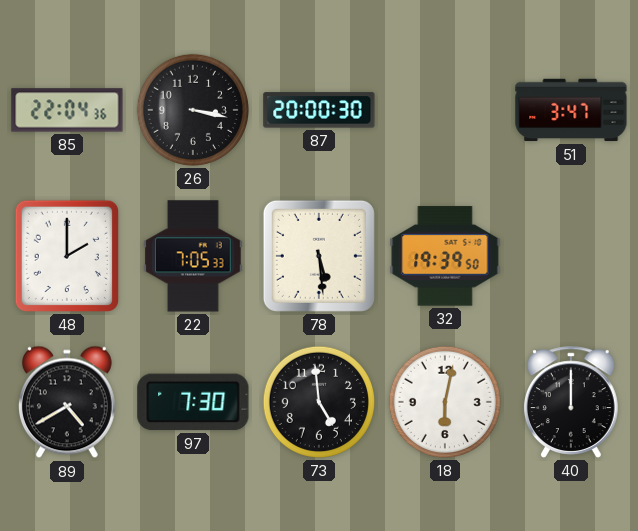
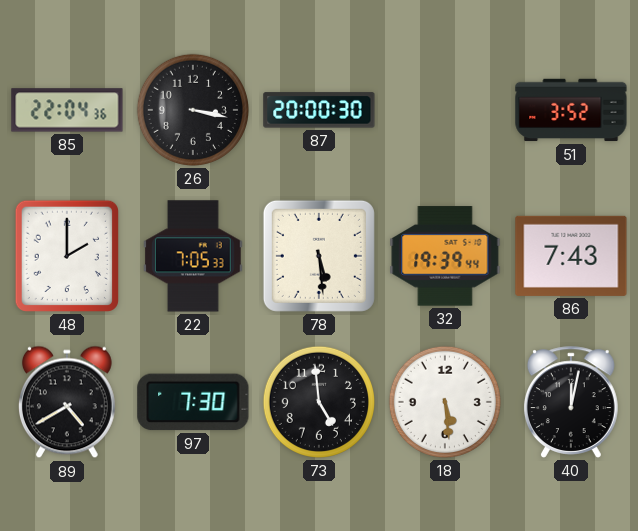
51: 3:47 -> 3:52 (571, 110)
32: 19:39:50 -> 19:39:44 (445, 256)
86: none -> 7:43 (571, 256)
18: 6:02 -> 5:29 (445, 402)
40: 12:00 -> 12:02 (571, 402)
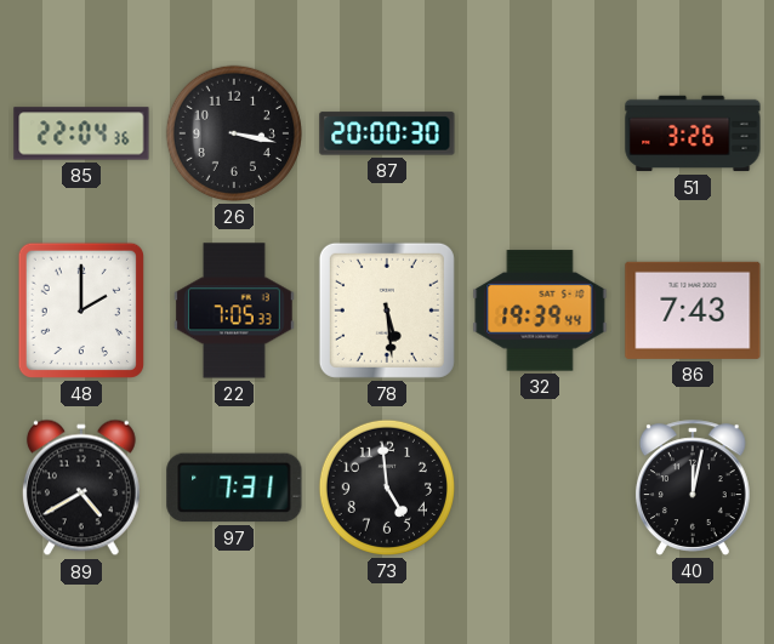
51: 3:52 -> 3:26 (693, 133)
97: 7:30 -> 7:31 (234, 488)
18: 5:29 -> none (445, 402)
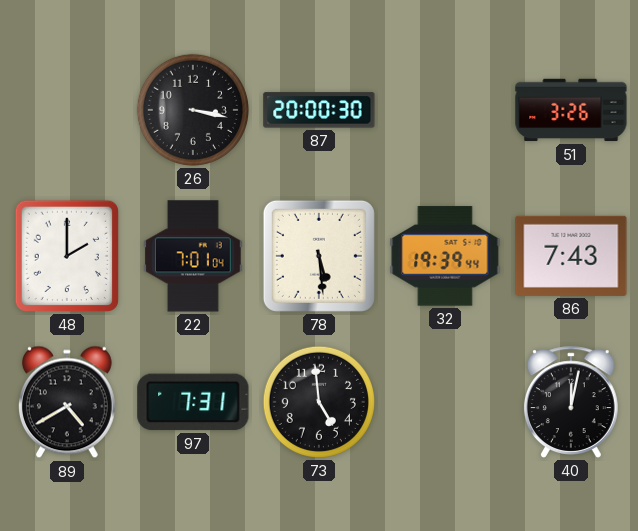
85: 22:04 -> none (81, 133)
22: 7:05 -> 7:01 (194, 256)
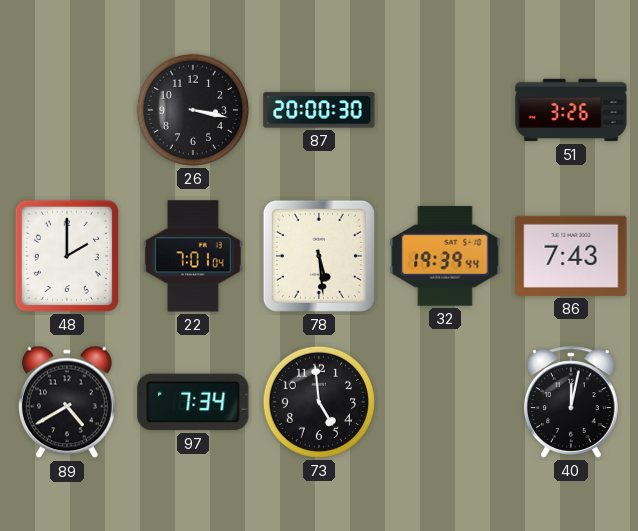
97: 7:31 -> 7:34 (193, 402)
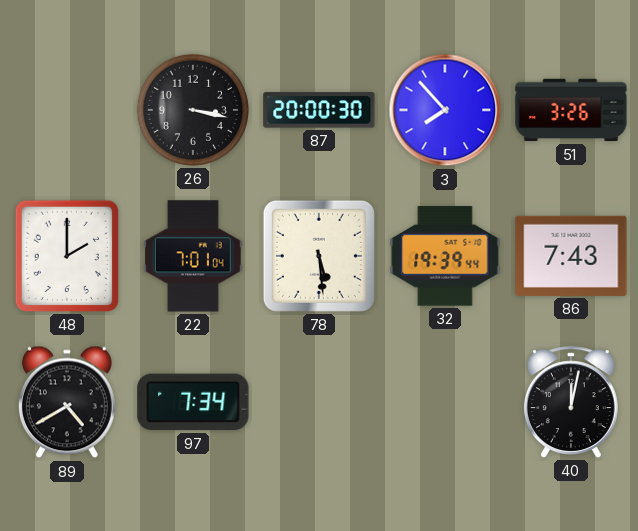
3: none -> 7:53 (445, 110)
73: 4:59 -> none (319, 402)
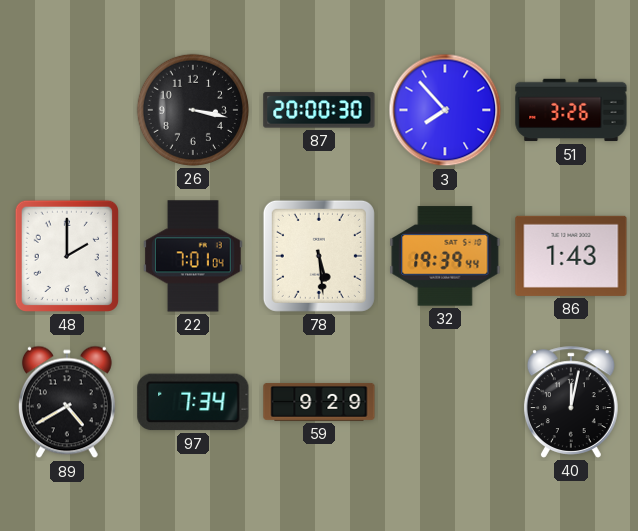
86: 7:43 -> 1:43 (571, 256)
59: none -> 9:29 (319, 403)
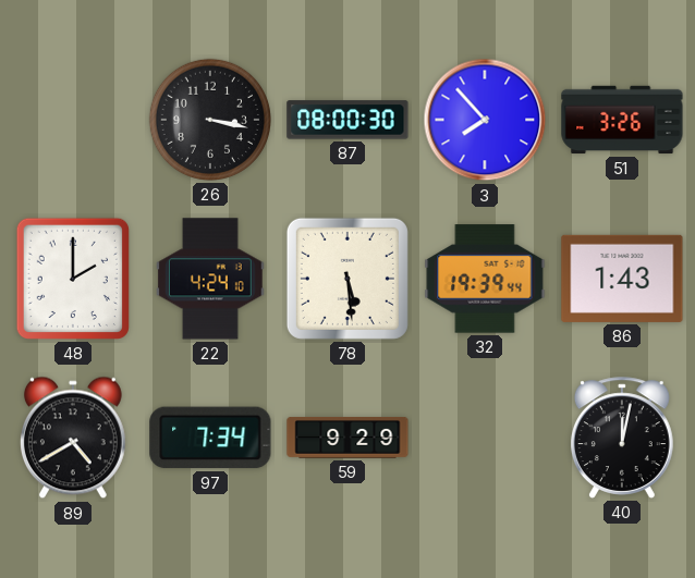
87: 20:00 -> 08:00 (347, 120)
22: 7:01 -> 4:24 (211, 279)
